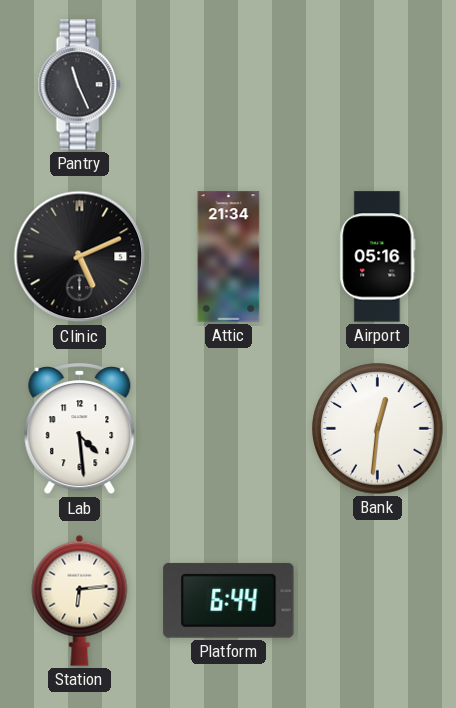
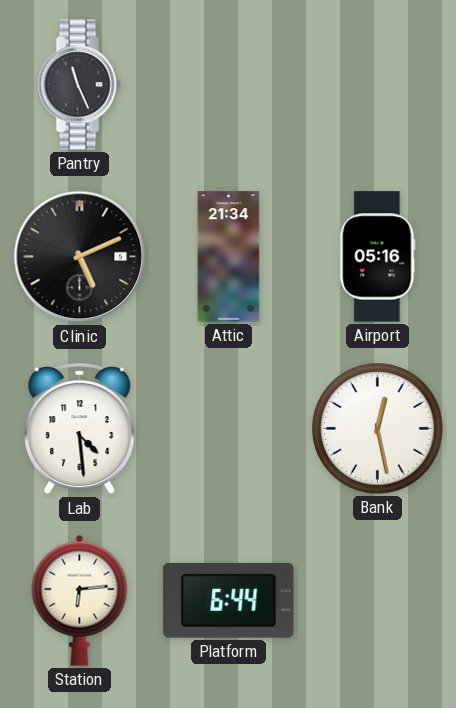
Bank: 12:31 -> 12:28 (378, 429)
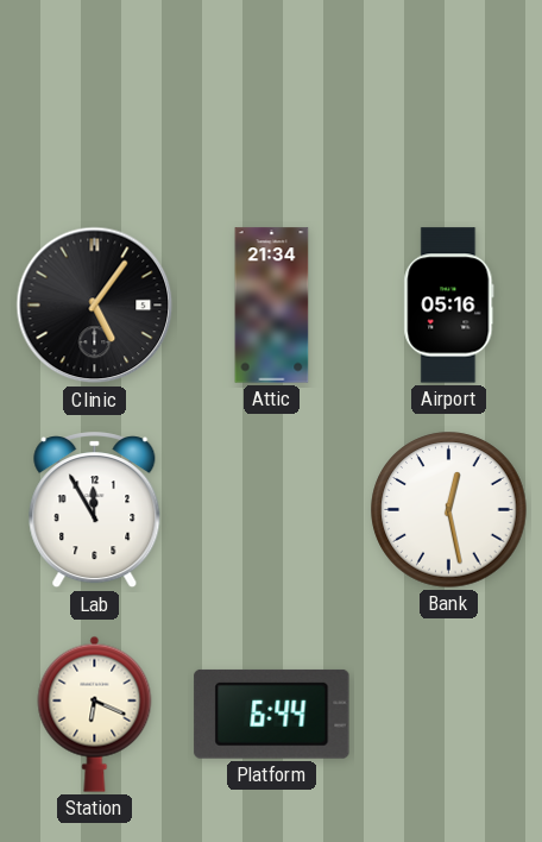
Pantry: 11:26 -> none (79, 85)
Clinic: 5:11 -> 5:06 (95, 306)
Lab: 4:29 -> 11:55 (95, 510)
Station: 6:14 -> 6:19 (95, 714)
